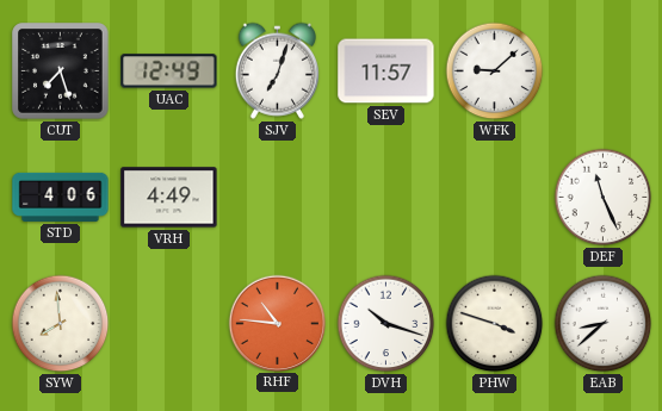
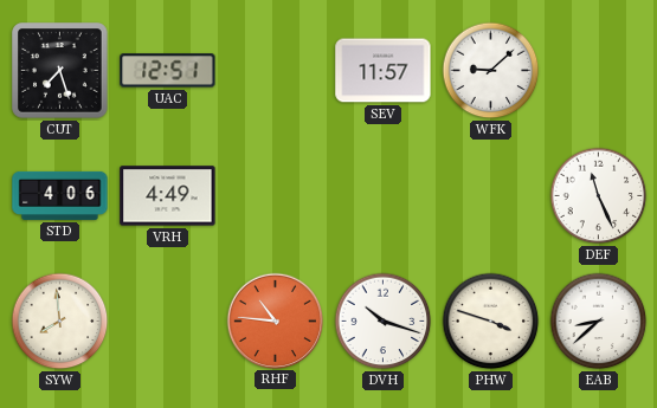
UAC: 12:49 -> 12:51 (168, 71)
SJV: 7:03 -> none (277, 70)
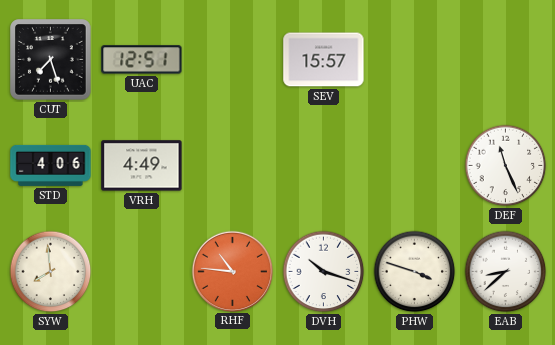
SEV: 11:57 -> 15:57 (324, 60)
WFK: 9:08 -> none (491, 71)
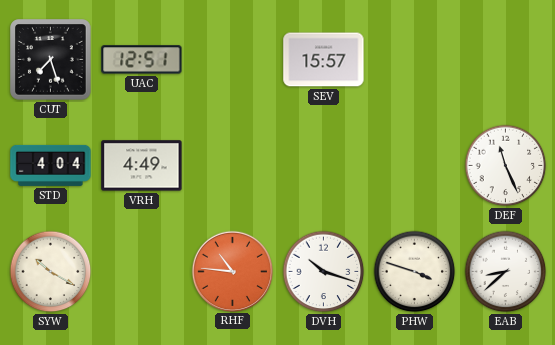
STD: 4:06 -> 4:04 (51, 165)
SYW: 7:59 -> 10:20 (51, 272)
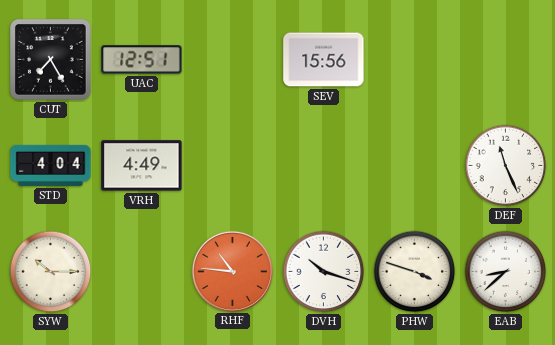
CUT: 7:27 -> 7:25 (51, 60)
SEV: 15:57 -> 15:56 (324, 60)
SYW: 10:20 -> 10:15 (51, 272)
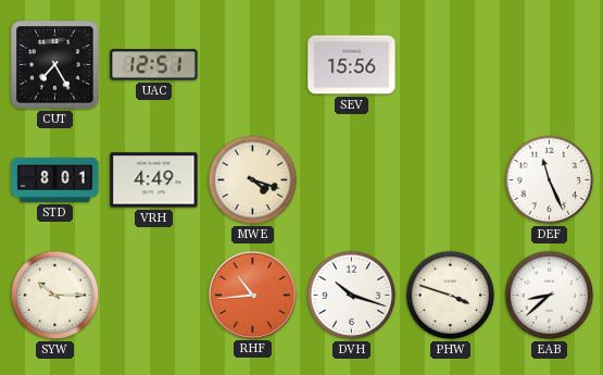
STD: 4:04 -> 8:01 (55, 179)
MWE: none -> 4:18 (253, 180)
RHF: 10:46 -> 10:44 (252, 295)
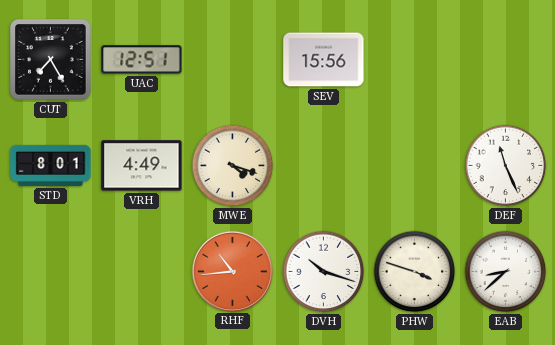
SYW: 10:15 -> none (55, 296)
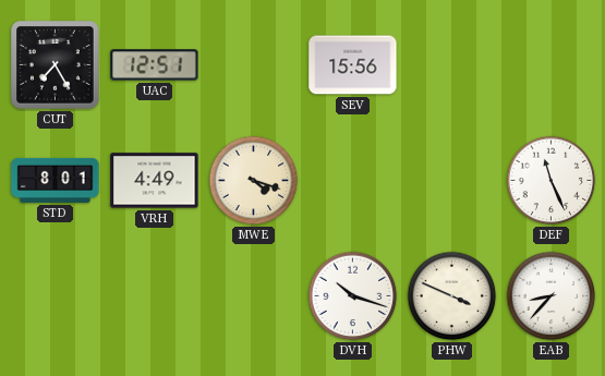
RHF: 10:44 -> none (232, 271)
PHW: 3:48 -> 3:49 (452, 296)
EAB: 8:38 -> 8:37 (552, 296)
